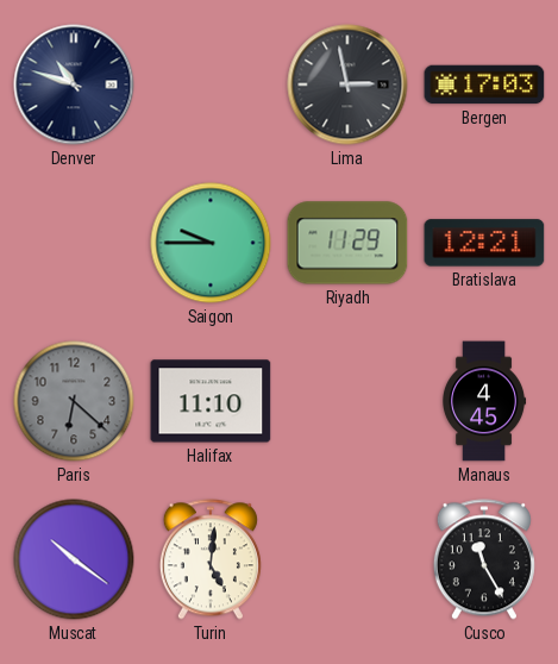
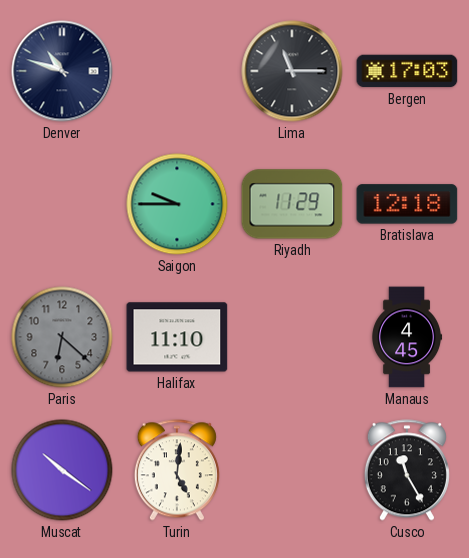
Lima: 2:58 -> 11:15 (292, 71)
Bratislava: 12:21 -> 12:18 (407, 204)
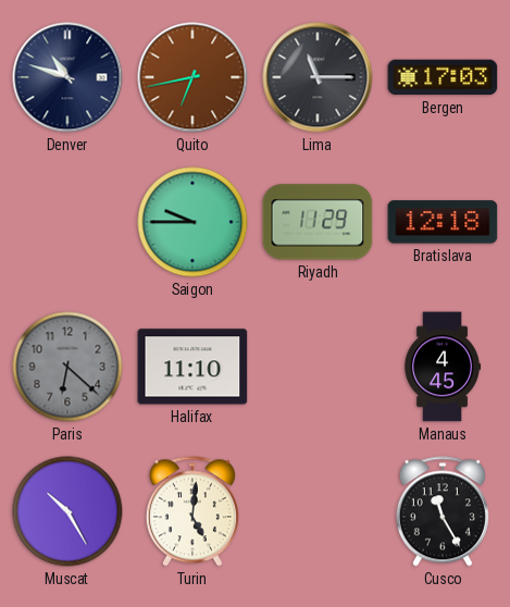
Quito: none -> 6:43 (192, 77)
Muscat: 10:21 -> 10:25 (67, 511)
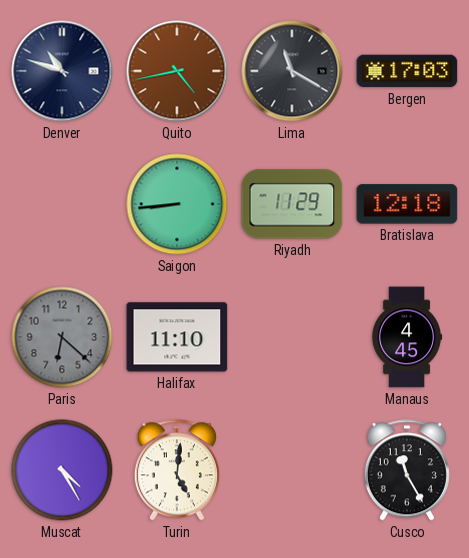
Quito: 6:43 -> 4:43 (177, 71)
Lima: 11:15 -> 11:20 (292, 71)
Saigon: 9:45 -> 8:44 (177, 204)
Muscat: 10:25 -> 4:25 (62, 470)
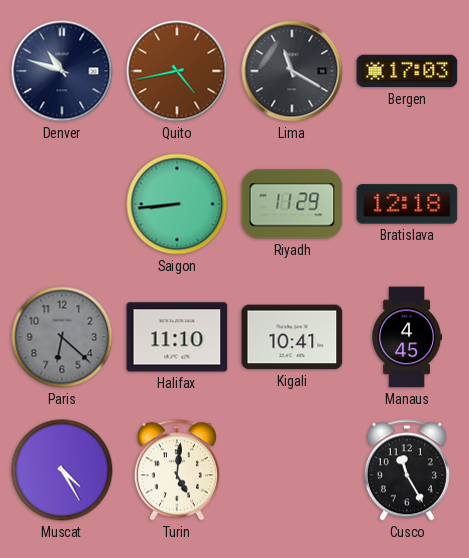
Kigali: none -> 10:41 (292, 337)
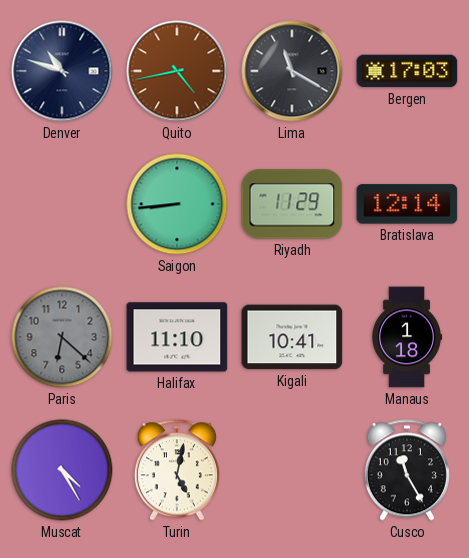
Bratislava: 12:18 -> 12:14 (407, 204)
Manaus: 4:45 -> 1:18 (408, 337)
Turin: 5:01 -> 5:02 (177, 470)
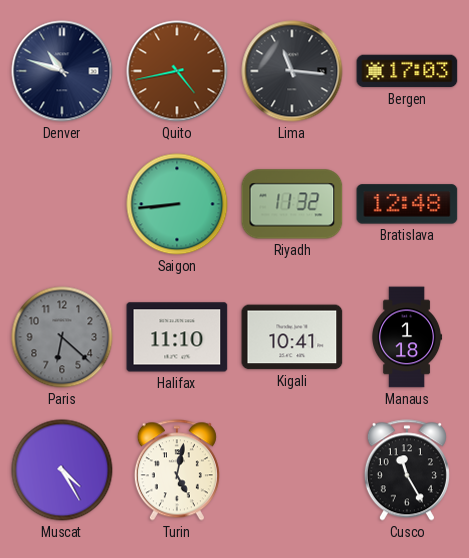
Lima: 11:20 -> 11:16 (292, 71)
Riyadh: 11:29 -> 11:32 (292, 204)
Bratislava: 12:14 -> 12:48 (407, 204)
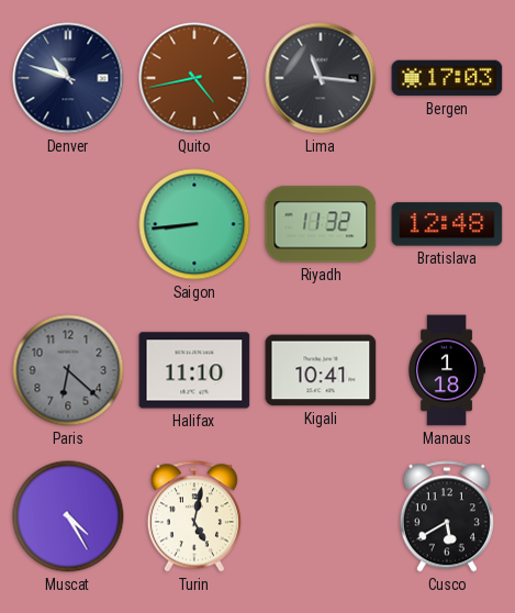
Cusco: 11:25 -> 5:40 (447, 516)
